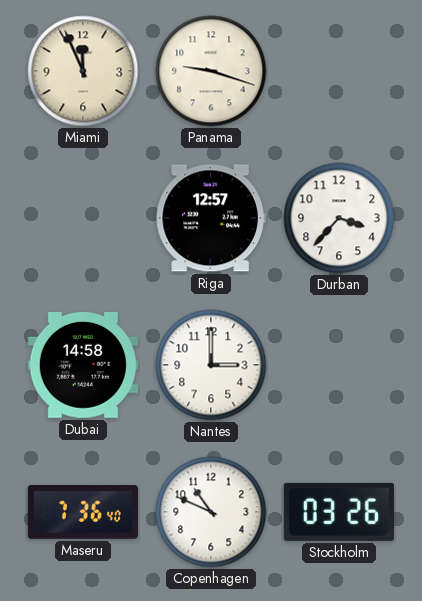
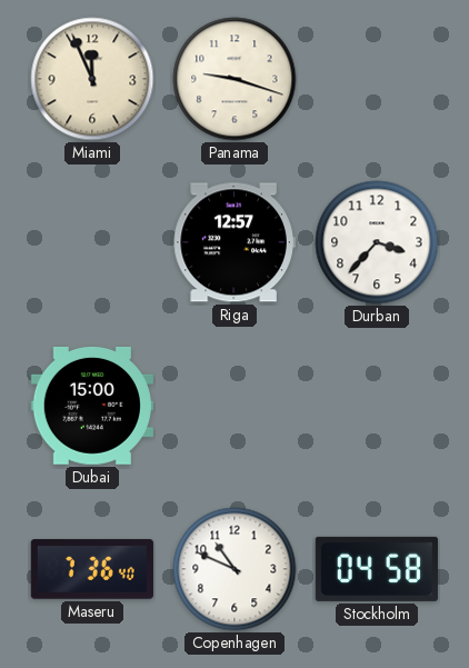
Dubai: 14:58 -> 15:00 (92, 406)
Nantes: 3:00 -> none (211, 365)
Stockholm: 03:26 -> 04:58 (377, 569)
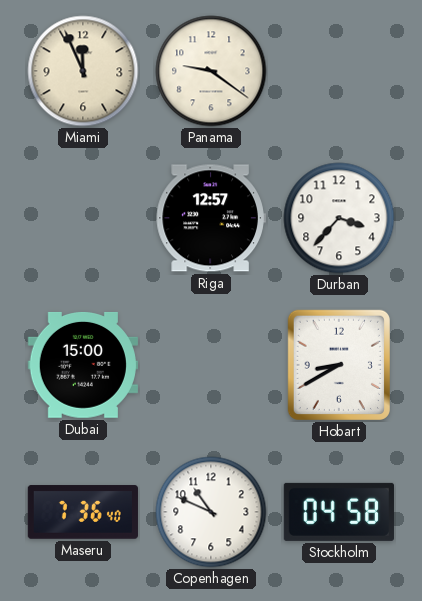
Panama: 9:18 -> 9:21 (211, 71)
Hobart: none -> 8:40 (339, 365)
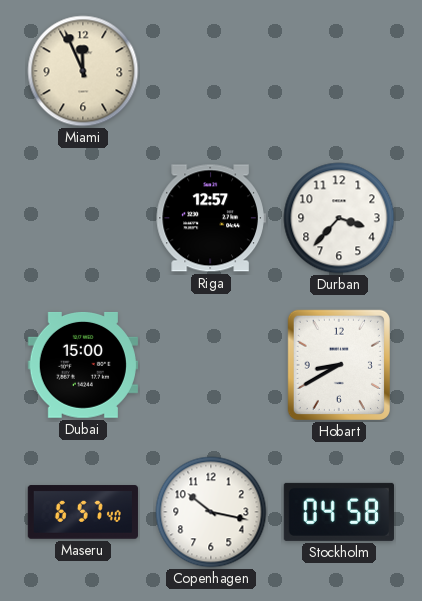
Panama: 9:21 -> none (211, 71)
Maseru: 7:36 -> 6:57 (83, 512)
Copenhagen: 10:49 -> 10:17 (211, 512)
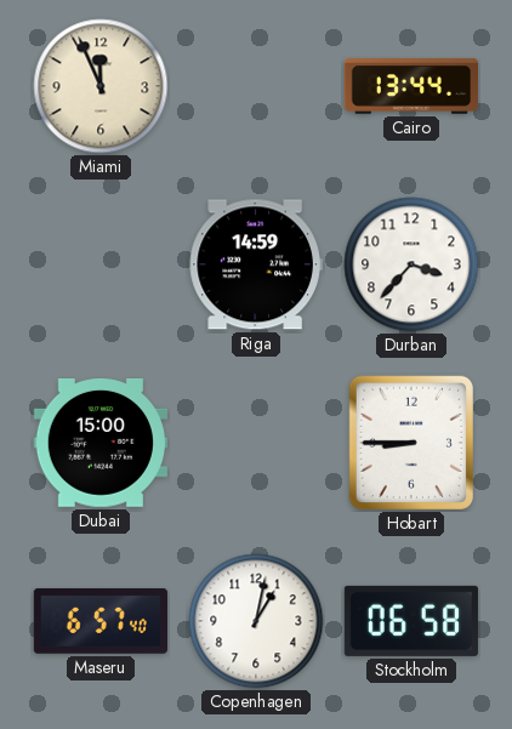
Cairo: none -> 13:44 (410, 86)
Riga: 12:57 -> 14:59 (256, 264)
Hobart: 8:40 -> 8:45 (411, 443)
Copenhagen: 10:17 -> 1:02 (256, 621)
Stockholm: 04:58 -> 06:58 (411, 621)
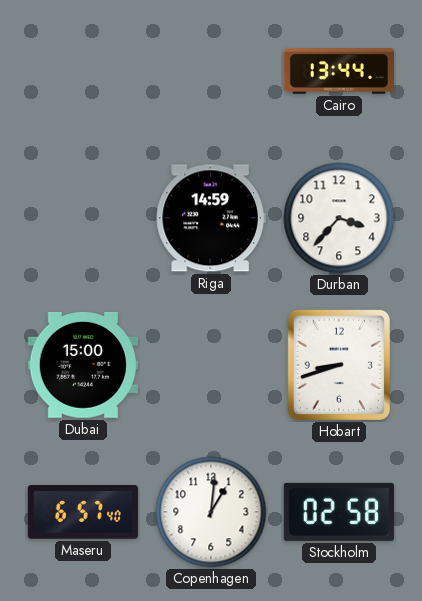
Miami: 11:56 -> none (101, 86)
Hobart: 8:45 -> 8:42 (339, 365)
Copenhagen: 1:02 -> 1:01 (211, 512)
Stockholm: 06:58 -> 02:58 (339, 512)
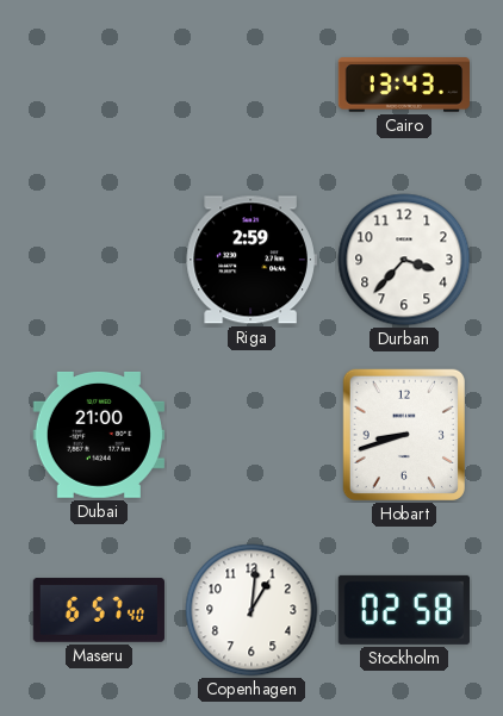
Cairo: 13:44 -> 13:43 (403, 85)
Riga: 14:59 -> 2:59 (251, 260)
Dubai: 15:00 -> 21:00 (99, 435)
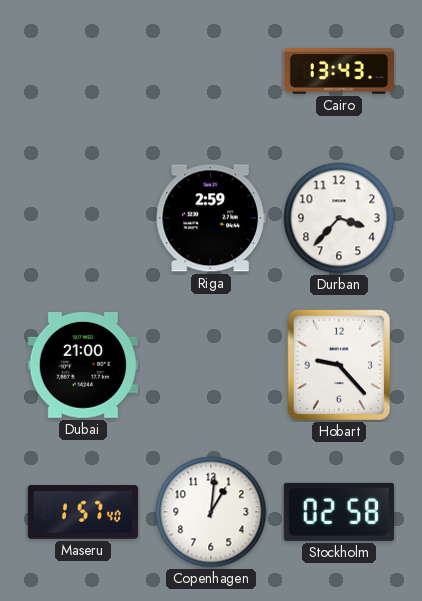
Hobart: 8:42 -> 9:23 (339, 365)
Maseru: 6:57 -> 1:57 (83, 512)
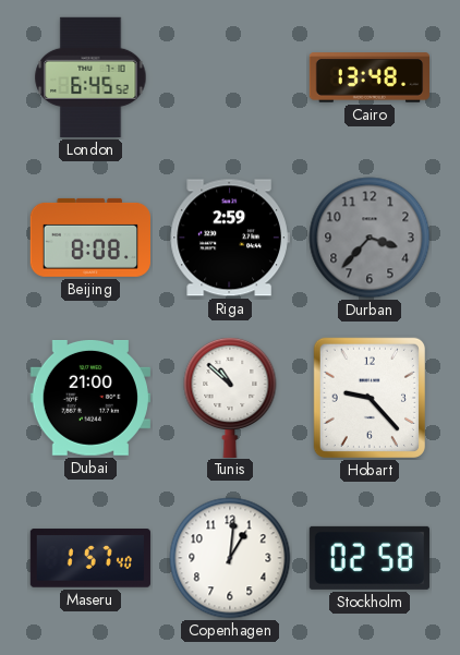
London: none -> 6:45 (90, 77)
Cairo: 13:43 -> 13:48 (368, 77)
Beijing: none -> 8:08 (89, 238)
Durban dial: white -> grey (370, 238)
Tunis: none -> 10:52 (230, 397)
